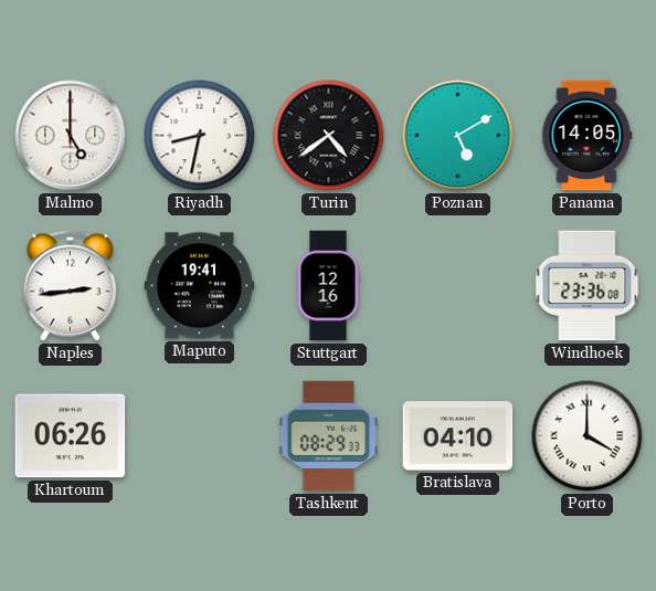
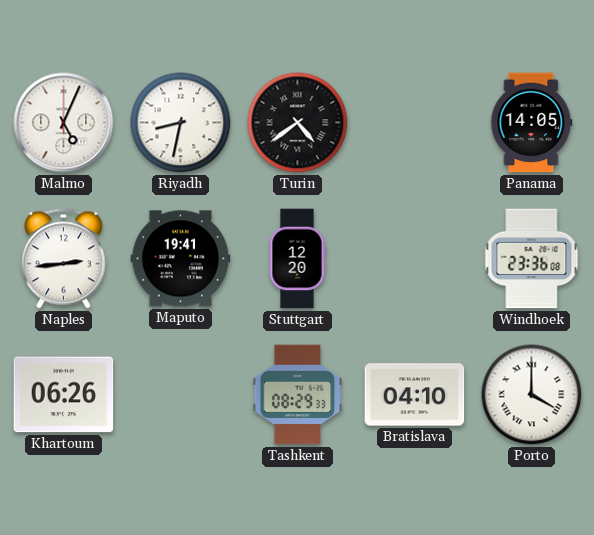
Malmo: 5:00 -> 5:04 (64, 123)
Poznan: 5:10 -> none (458, 136)
Stuttgart: 12:16 -> 12:20 (297, 259)
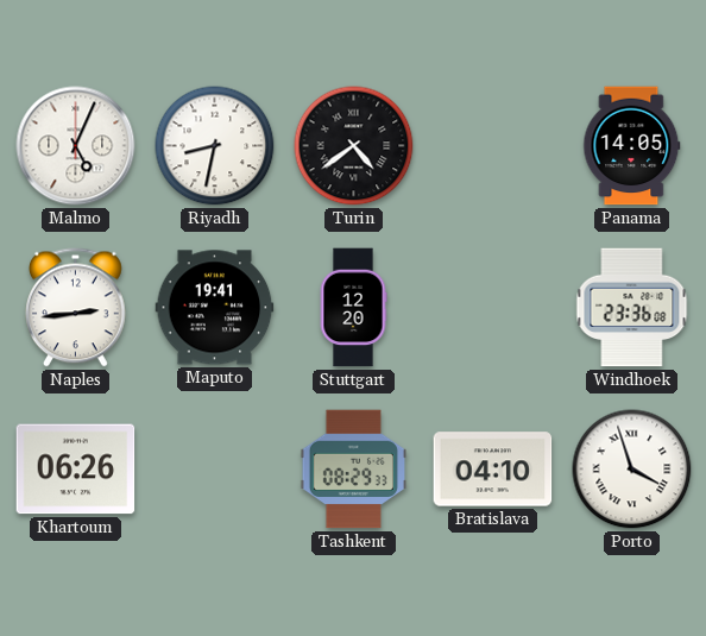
Porto: 4:00 -> 3:57 (632, 470)
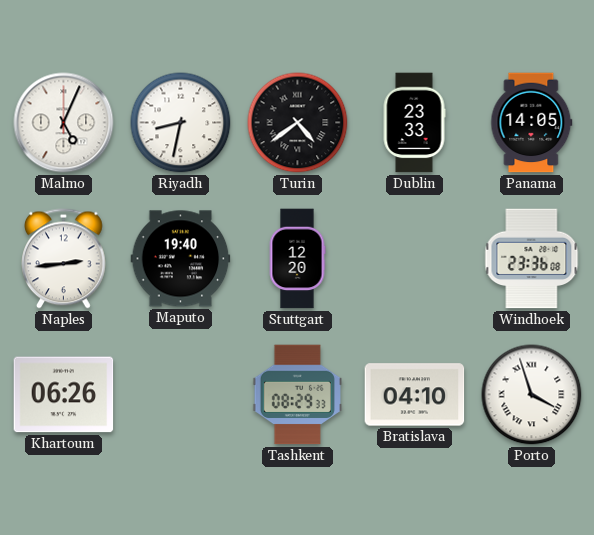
Dublin: none -> 23:33 (414, 123)
Maputo: 19:41 -> 19:40 (181, 259)
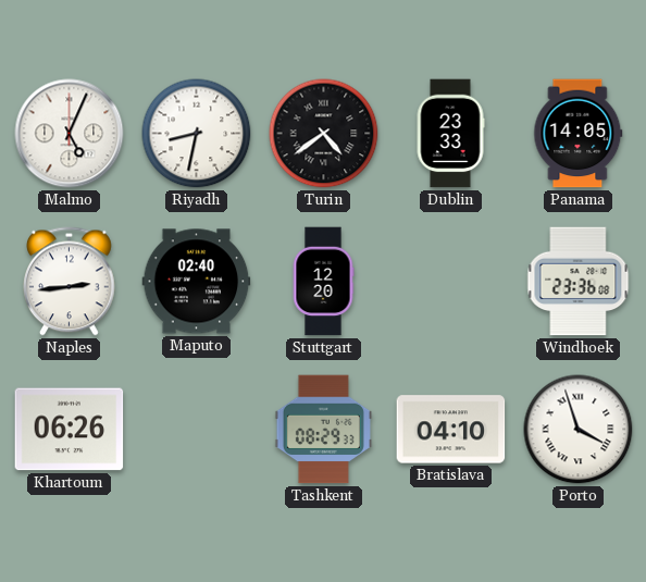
Maputo: 19:40 -> 02:40 (197, 282)
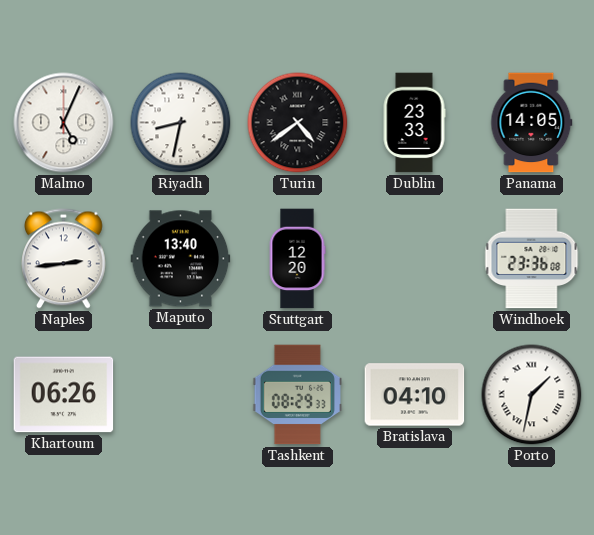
Maputo: 02:40 -> 13:40 (181, 259)
Porto: 3:57 -> 1:32 (532, 395)
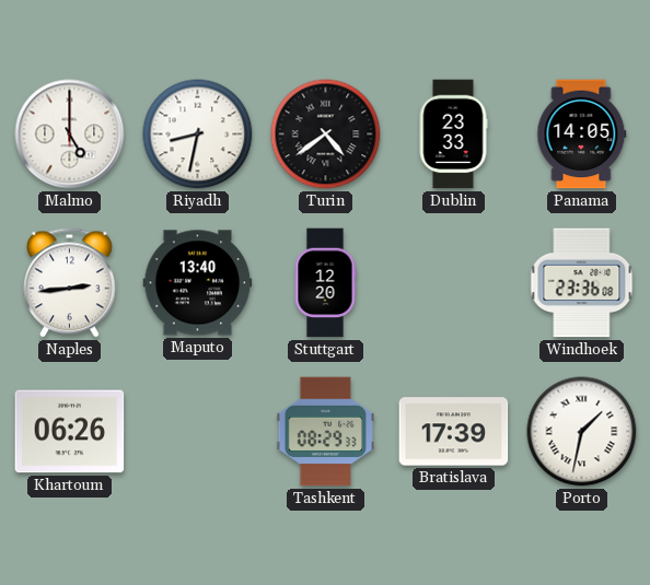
Malmo: 5:04 -> 5:00 (70, 134)
Bratislava: 04:10 -> 17:39 (454, 432)
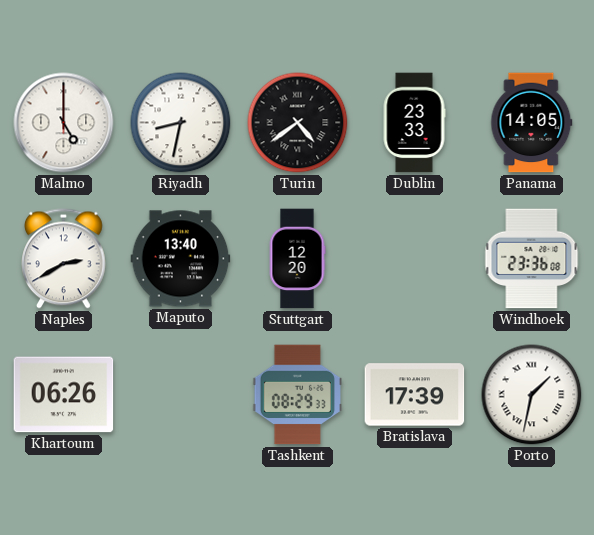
Naples: 2:44 -> 2:40 (64, 259)
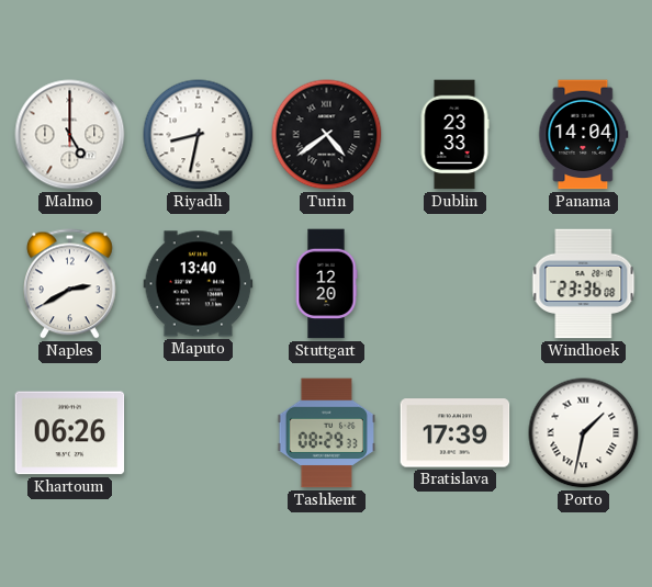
Panama: 14:05 -> 14:04 (584, 135)
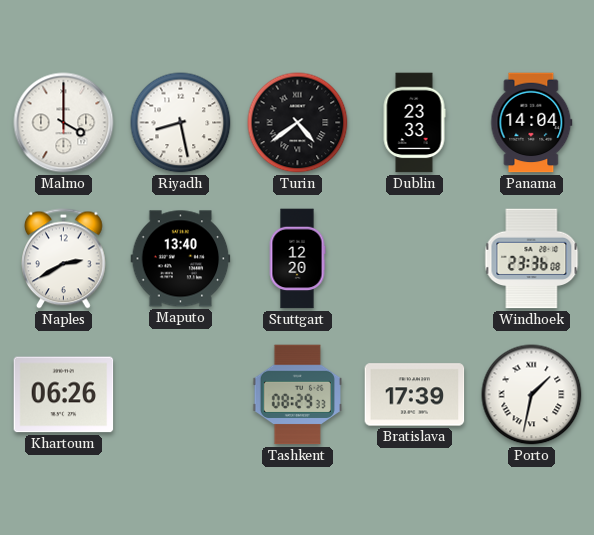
Malmo: 5:00 -> 4:00 (64, 123)
Riyadh: 8:32 -> 8:28 (181, 123)
